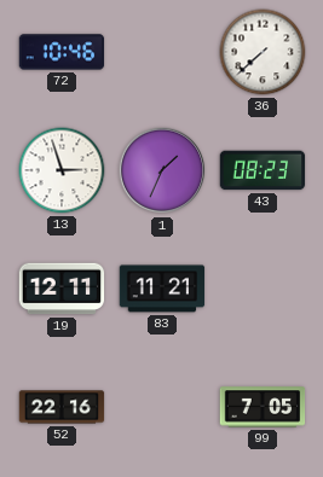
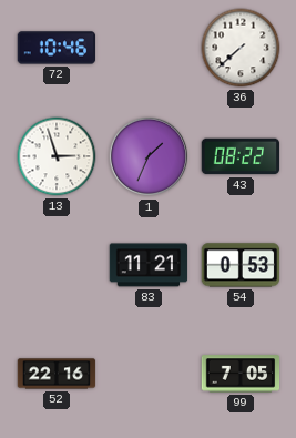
43: 08:23 -> 08:22 (241, 156)
19: 12:11 -> none (62, 289)
54: none -> 0:53 (241, 265)
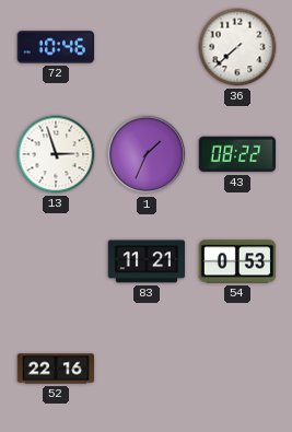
99: 7:05 -> none (241, 374)
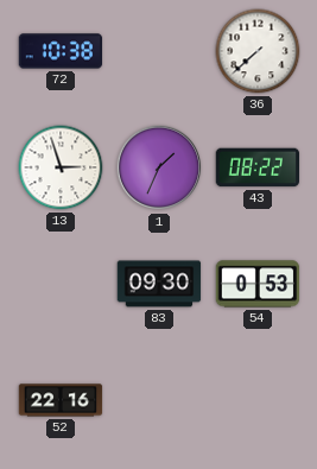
72: 10:46 -> 10:38 (61, 51)
83: 11:21 -> 09:30 (159, 284)
